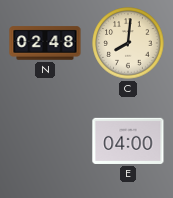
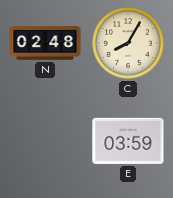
C: 8:01 -> 8:05 (128, 43)
E: 04:00 -> 03:59 (128, 141)
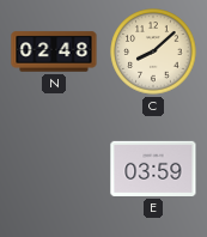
C: 8:05 -> 8:08 (153, 51)
